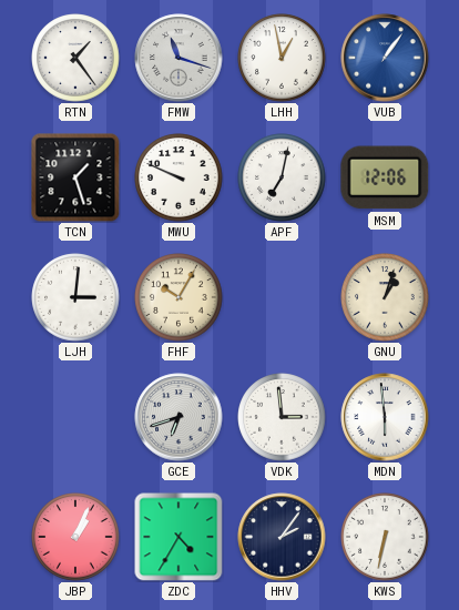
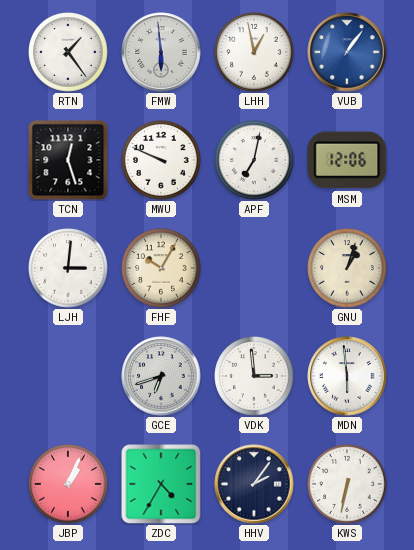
FMW: 11:18 -> 5:59 (161, 52)
TCN: 1:27 -> 12:27 (68, 160)
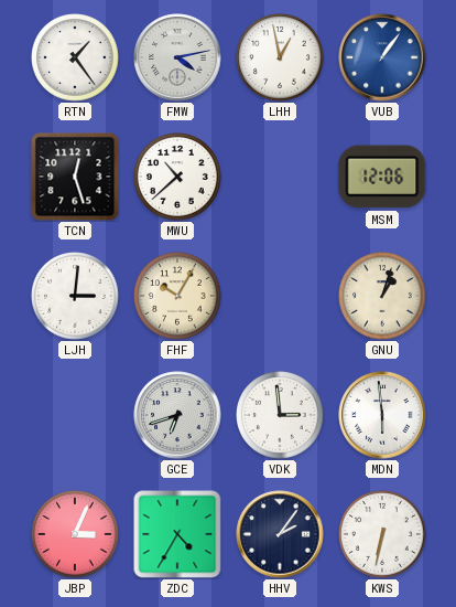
FMW: 5:59 -> 4:13 (177, 57)
MWU: 9:49 -> 10:38 (177, 177)
APF: 7:02 -> none (254, 160)
JBP: 1:04 -> 3:04 (75, 534)
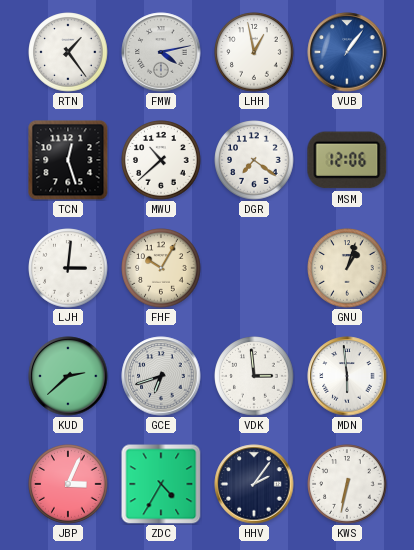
DGR: none -> 7:21 (254, 160)
KUD: none -> 2:38 (68, 376)
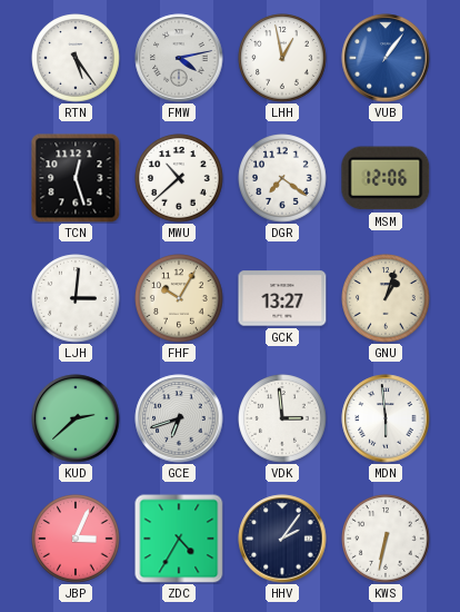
RTN: 1:24 -> 5:24 (76, 58)
GCK: none -> 13:27 (282, 298)
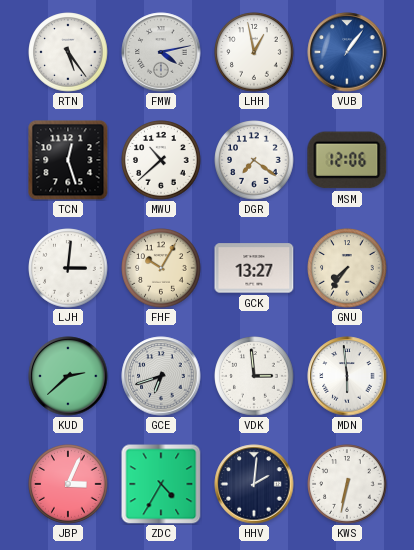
GNU: 1:03 -> 7:36 (347, 268)
HHV: 2:06 -> 2:01 (254, 484)
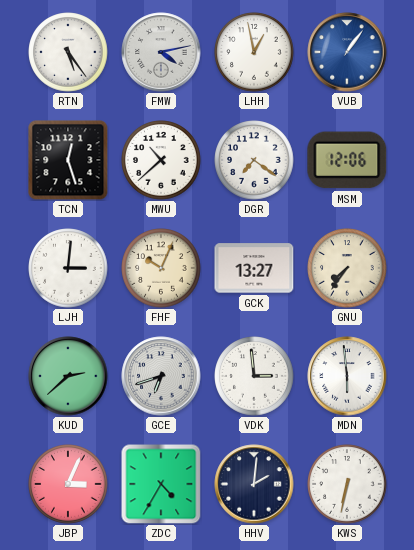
FHF: 10:05 -> 10:04 (161, 268)
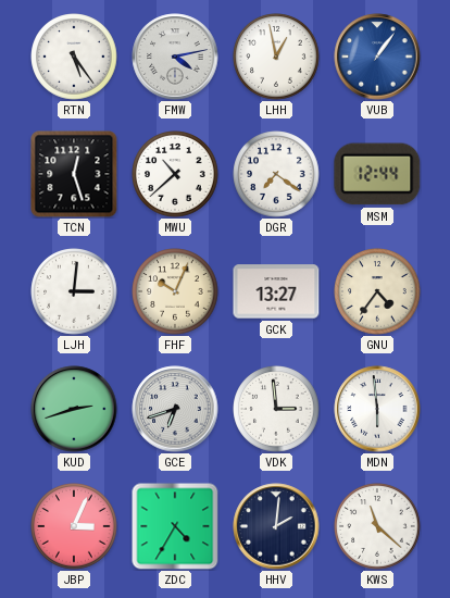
MSM: 12:06 -> 12:44 (377, 174)
GNU: 7:36 -> 4:36 (377, 291)
KUD: 2:38 -> 2:42 (74, 409)
KWS: 6:32 -> 11:22 (377, 526)
